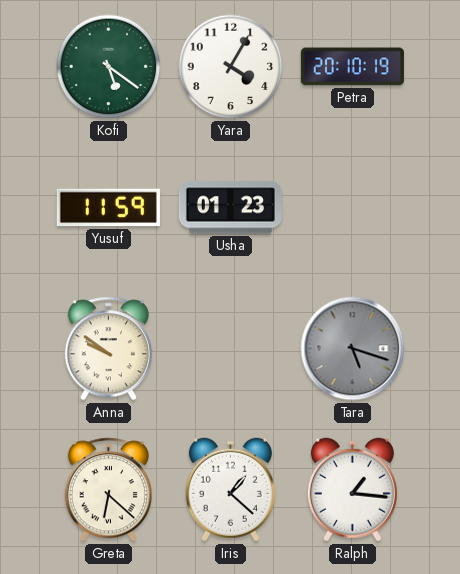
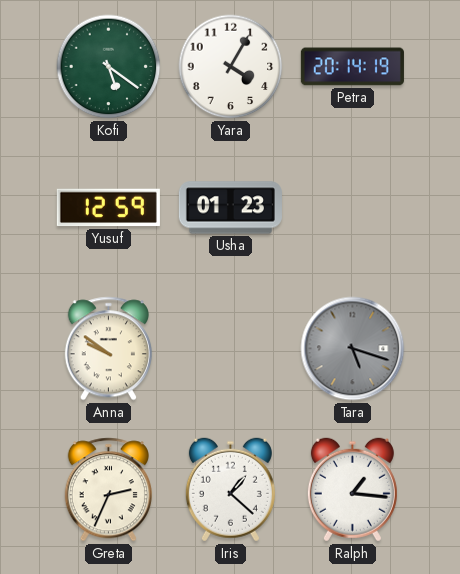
Petra: 20:10 -> 20:14 (352, 67)
Yusuf: 11:59 -> 12:59 (108, 208)
Greta: 6:22 -> 2:34 (108, 490)
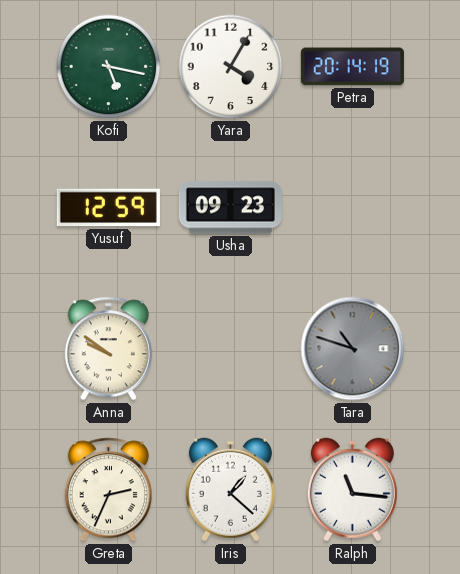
Kofi: 5:21 -> 5:17 (109, 67)
Usha: 01:23 -> 09:23 (230, 208)
Tara: 5:18 -> 10:48 (353, 349)
Ralph: 1:16 -> 11:16 (352, 490)
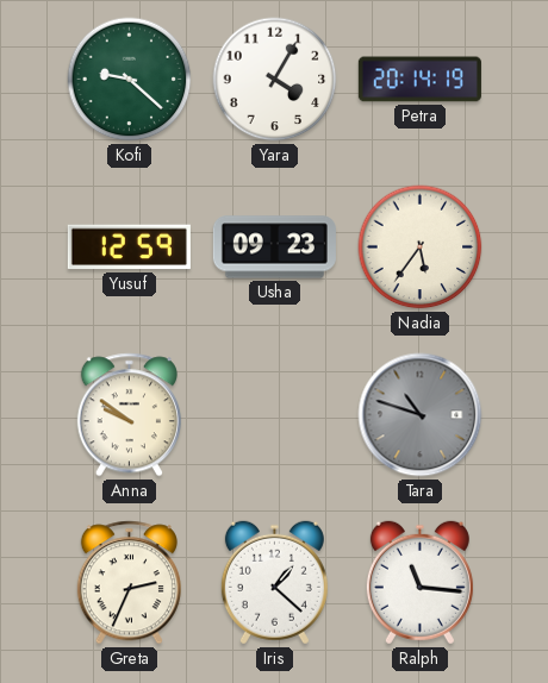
Kofi: 5:17 -> 9:22 (130, 80)
Nadia: none -> 5:36 (421, 247)
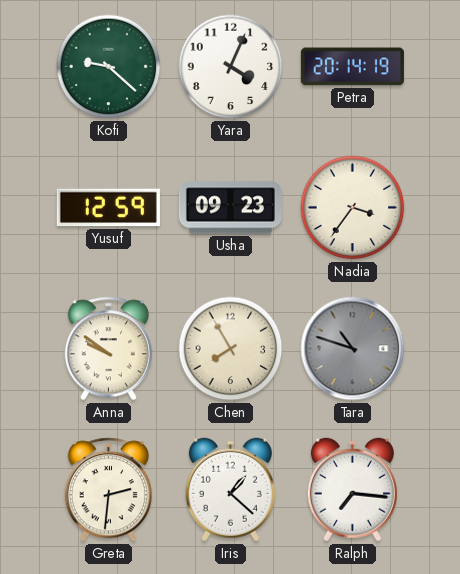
Yara: 4:05 -> 4:04 (231, 67)
Nadia: 5:36 -> 3:36 (353, 208)
Chen: none -> 7:55 (231, 349)
Greta: 2:34 -> 2:31 (108, 490)
Ralph: 11:16 -> 7:16 (352, 490)
